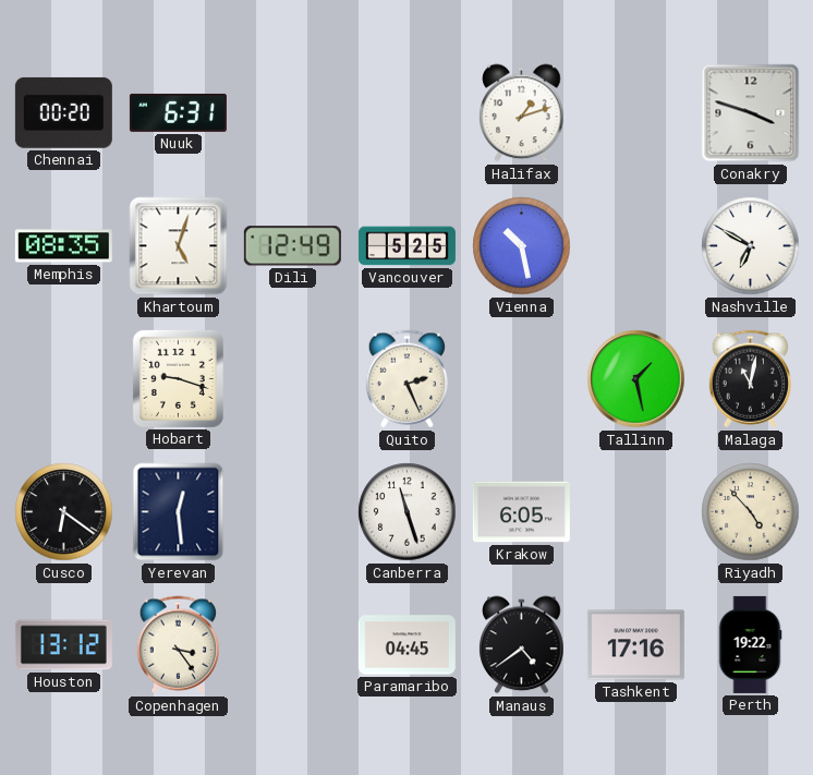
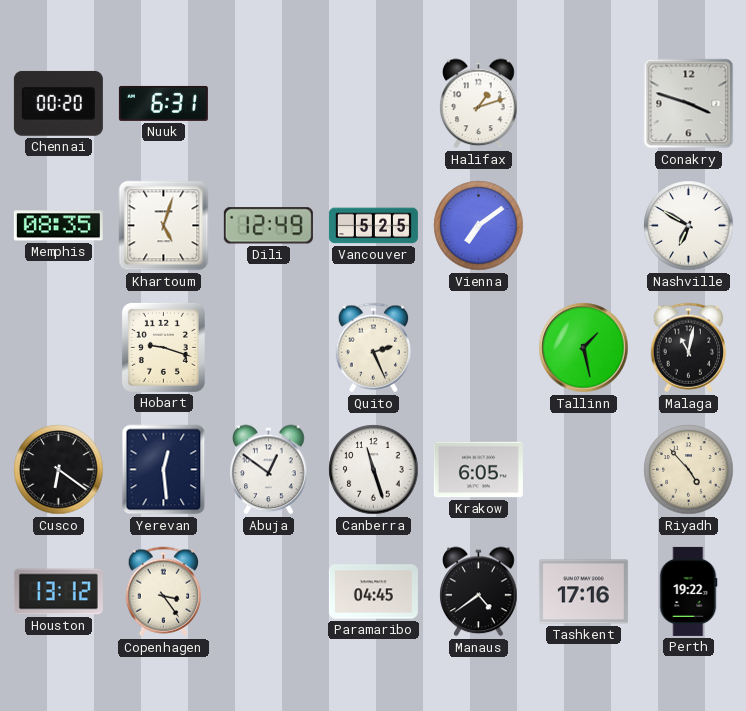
Vienna: 10:28 -> 7:09 (479, 226)
Abuja: none -> 12:51 (269, 470)
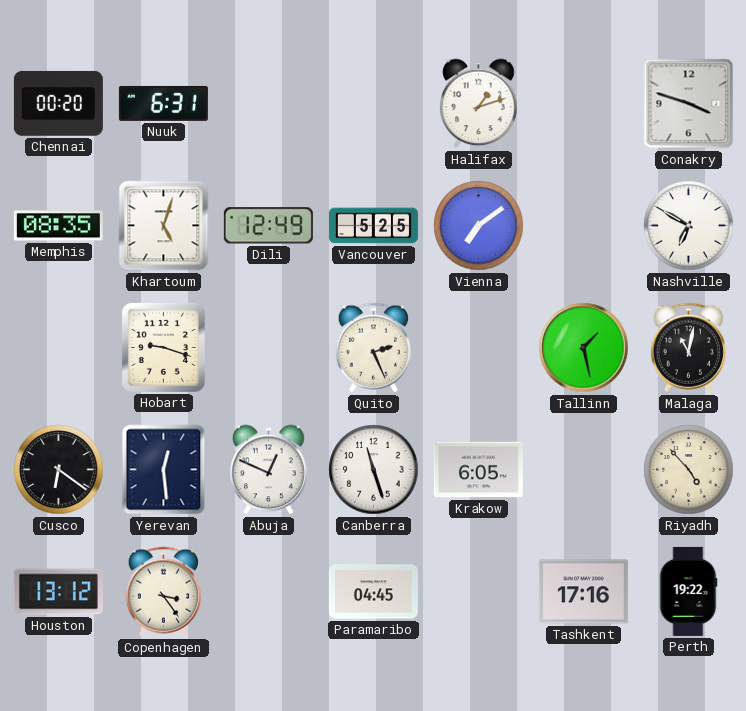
Abuja: 12:51 -> 12:49 (269, 470)
Manaus: 4:39 -> none (479, 592)
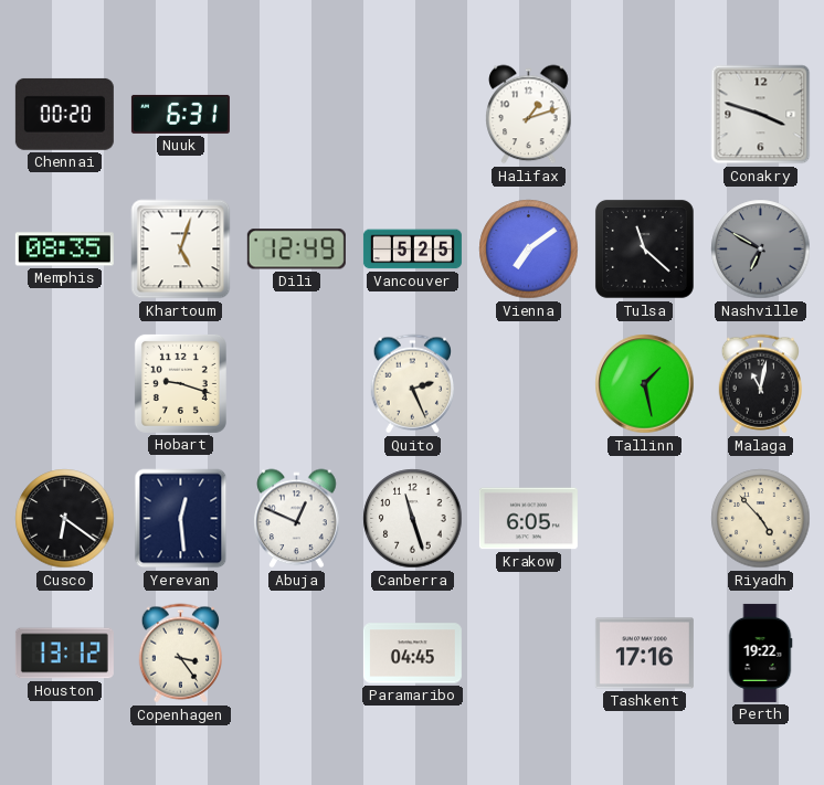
Tulsa: none -> 11:22 (644, 248)
Nashville dial: white -> grey (761, 250)
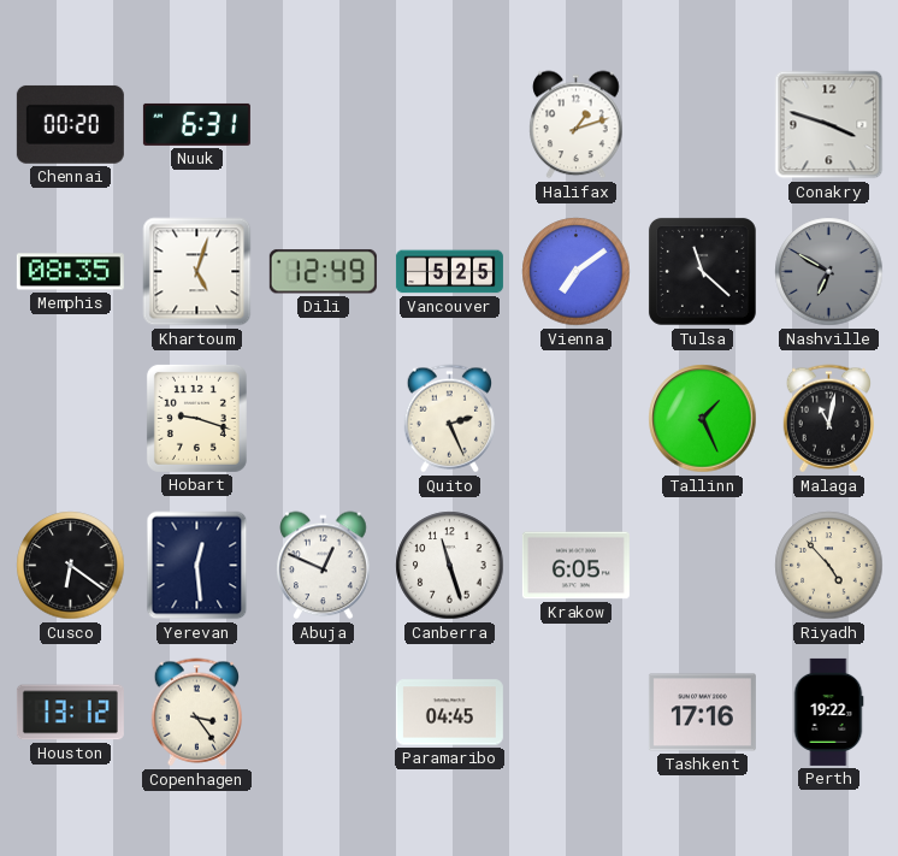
Tallinn: 1:28 -> 1:26 (703, 419)
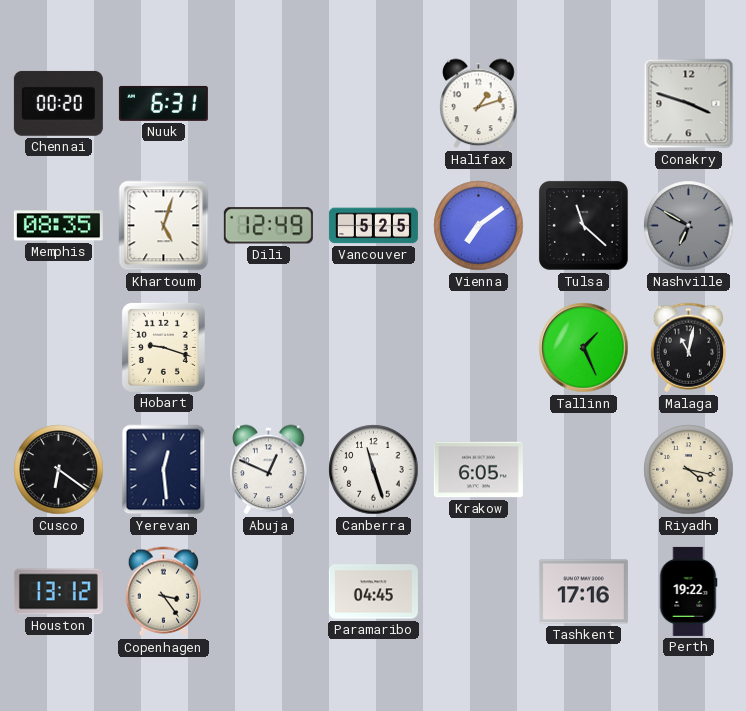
Quito: 2:26 -> none (449, 419)
Riyadh: 4:53 -> 4:17 (689, 470)
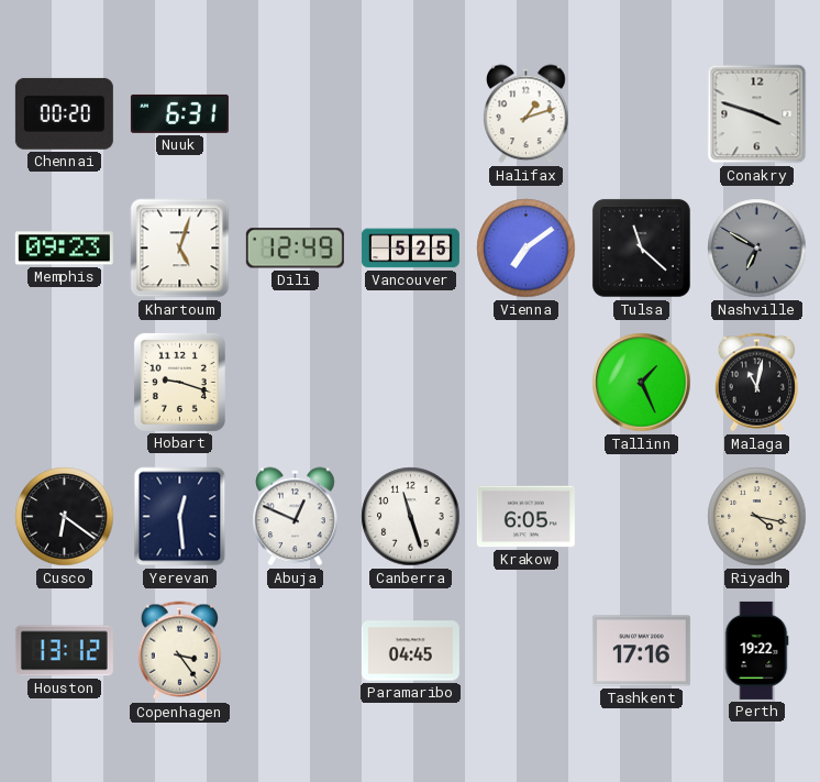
Memphis: 08:35 -> 09:23 (64, 249)
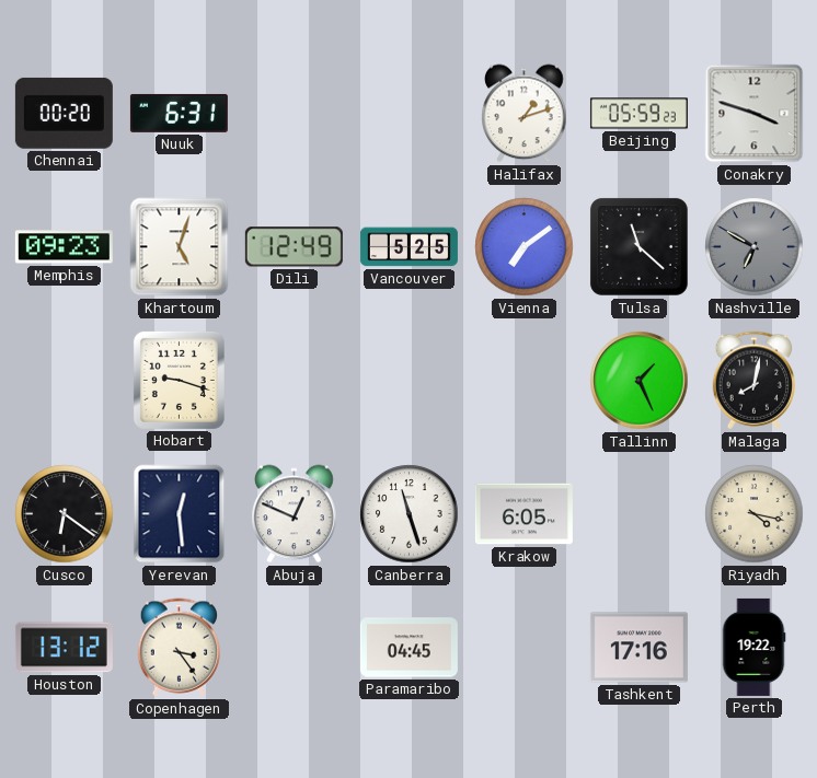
Beijing: none -> 05:59 (638, 114)
Malaga: 11:02 -> 8:02 (753, 381)
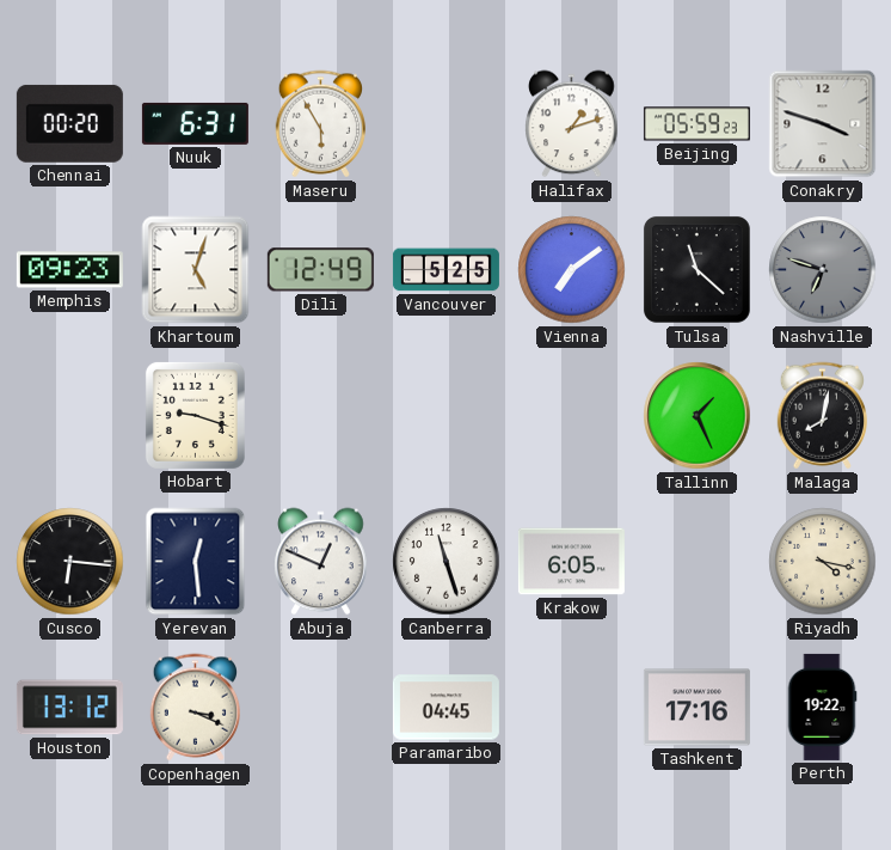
Maseru: none -> 5:55 (320, 124)
Nashville: 6:50 -> 6:48 (823, 270)
Cusco: 6:21 -> 6:16 (70, 562)
Copenhagen: 3:24 -> 3:19 (195, 708)
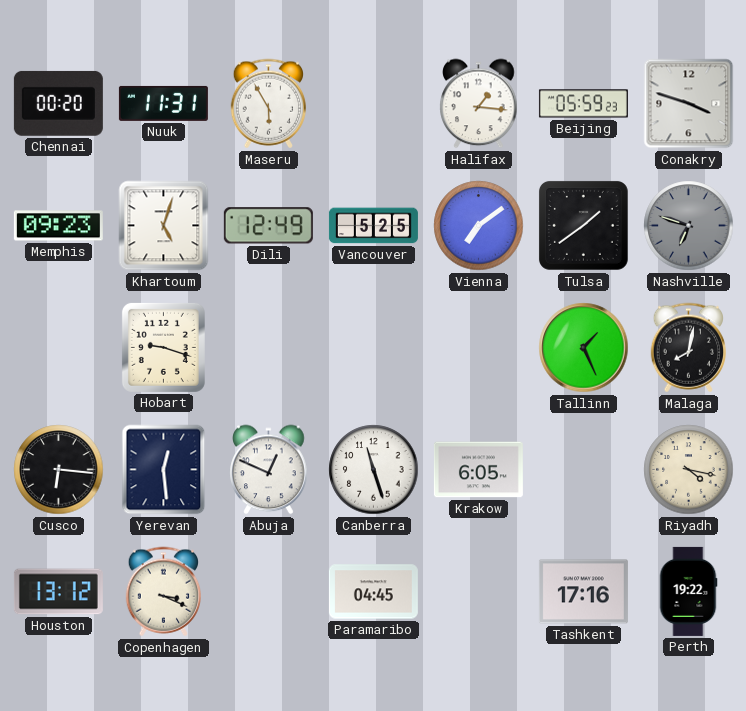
Nuuk: 6:31 -> 11:31 (163, 103)
Halifax: 1:12 -> 1:16 (479, 104)
Tulsa: 11:22 -> 1:39 (583, 225)
